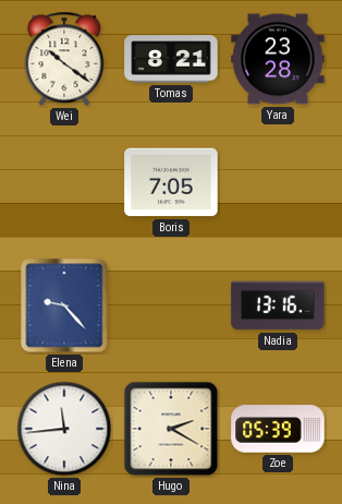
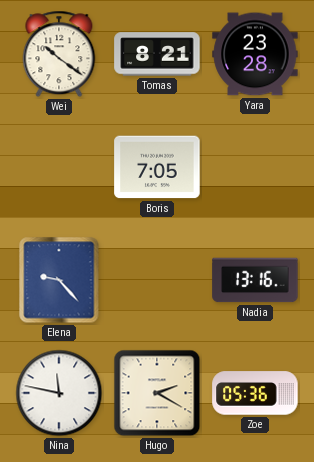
Nina: 11:44 -> 11:47 (59, 393)
Zoe: 05:39 -> 05:36 (255, 393)
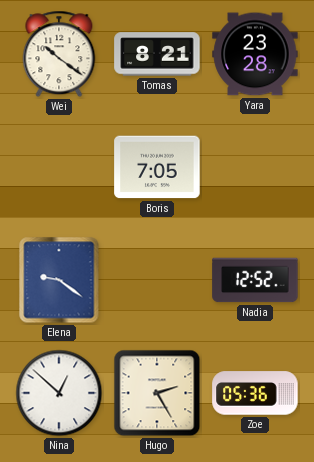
Elena: 9:23 -> 9:21 (59, 280)
Nadia: 13:16 -> 12:52 (255, 280)
Nina: 11:47 -> 12:52 (59, 393)
Hugo: 2:20 -> 2:25 (157, 393)
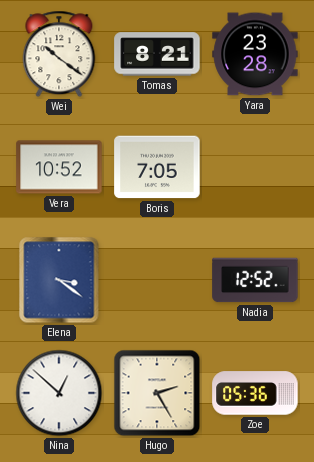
Vera: none -> 10:52 (59, 167)
Elena: 9:21 -> 3:21 (59, 280)
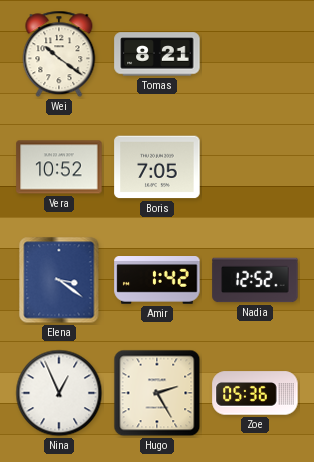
Yara: 23:28 -> none (255, 54)
Amir: none -> 1:42 (157, 281)
Nina: 12:52 -> 12:56 (59, 393)
